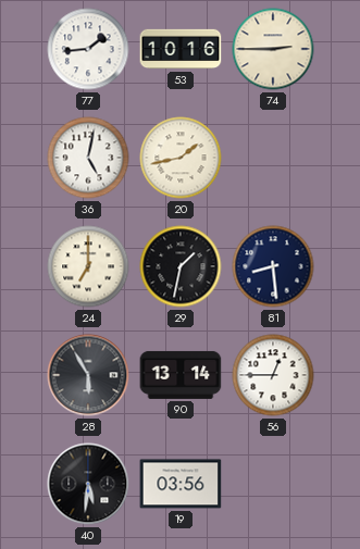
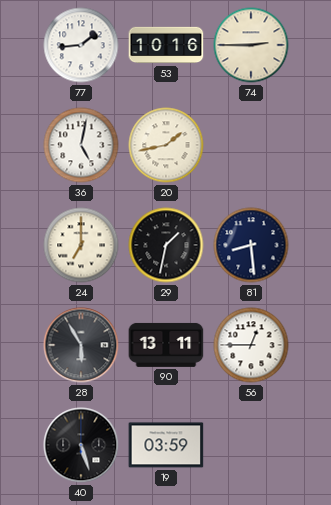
90: 13:14 -> 13:11 (166, 345)
40: 5:31 -> 5:27 (81, 445)
19: 03:56 -> 03:59 (166, 445)
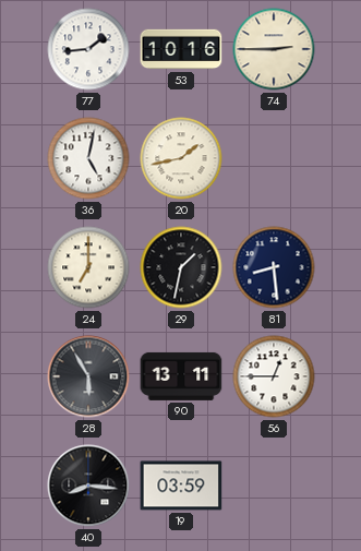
40: 5:27 -> 8:16 (88, 486)
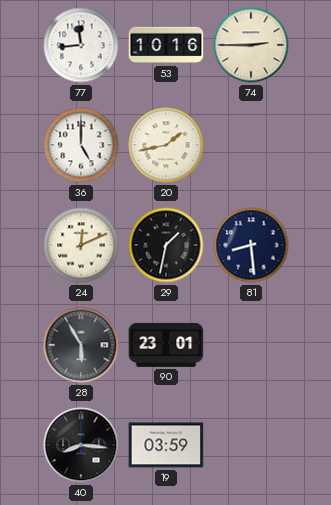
77: 1:44 -> 11:44 (81, 45)
36: 5:02 -> 5:00 (81, 145)
24: 7:00 -> 12:11 (81, 245)
90: 13:11 -> 23:01 (166, 345)
56: 12:45 -> none (274, 376)
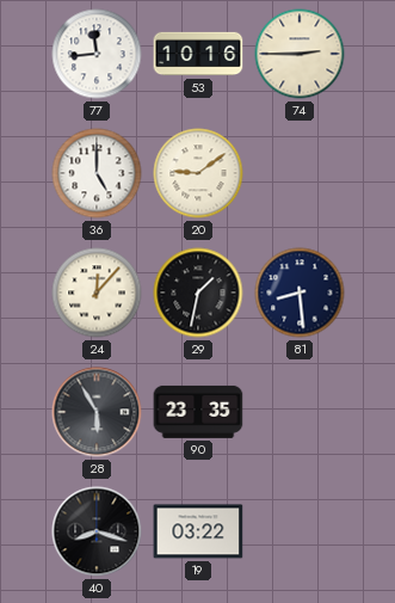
20: 1:43 -> 9:09 (198, 173)
24: 12:11 -> 12:07 (97, 293)
90: 23:01 -> 23:35 (198, 412)
40: 8:16 -> 8:18 (97, 531)
19: 03:59 -> 03:22 (198, 531)
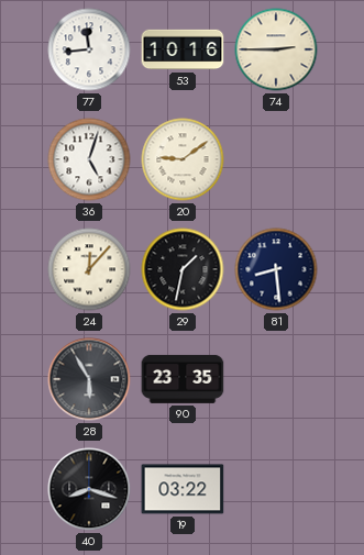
36: 5:00 -> 5:03 (89, 159)
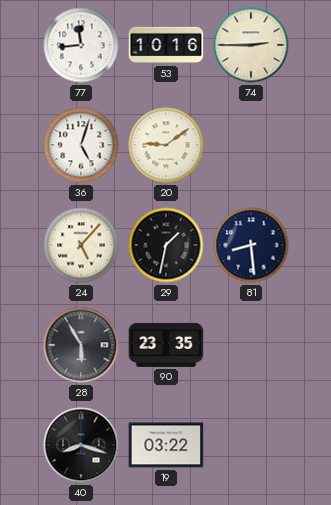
24: 12:07 -> 5:07 (81, 245)
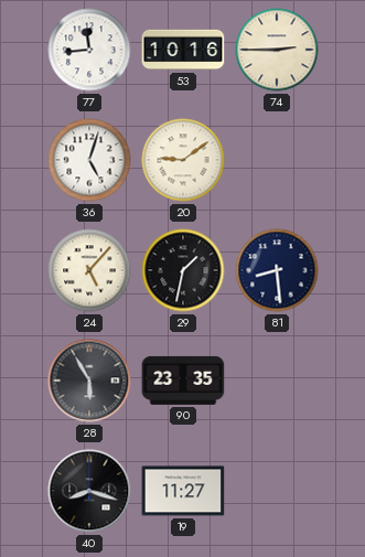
19: 03:22 -> 11:27 (183, 491)
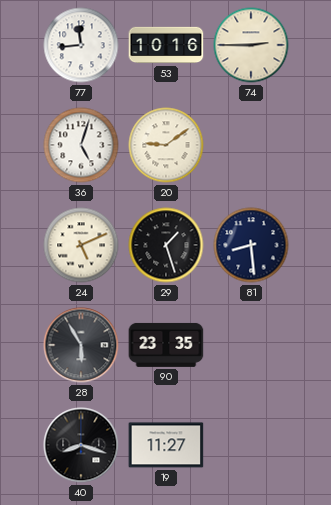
24: 5:07 -> 5:11 (81, 245)
29: 1:32 -> 1:27 (166, 245)
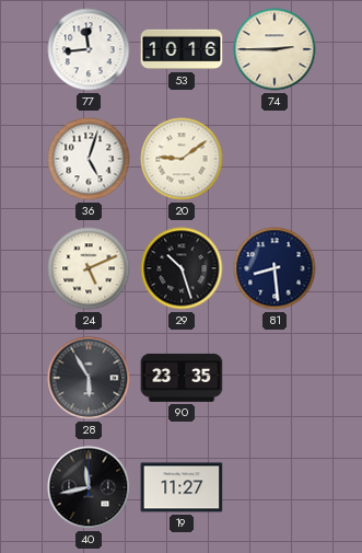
29: 1:27 -> 10:27 (182, 268)
40: 8:18 -> 11:43 (89, 487)
